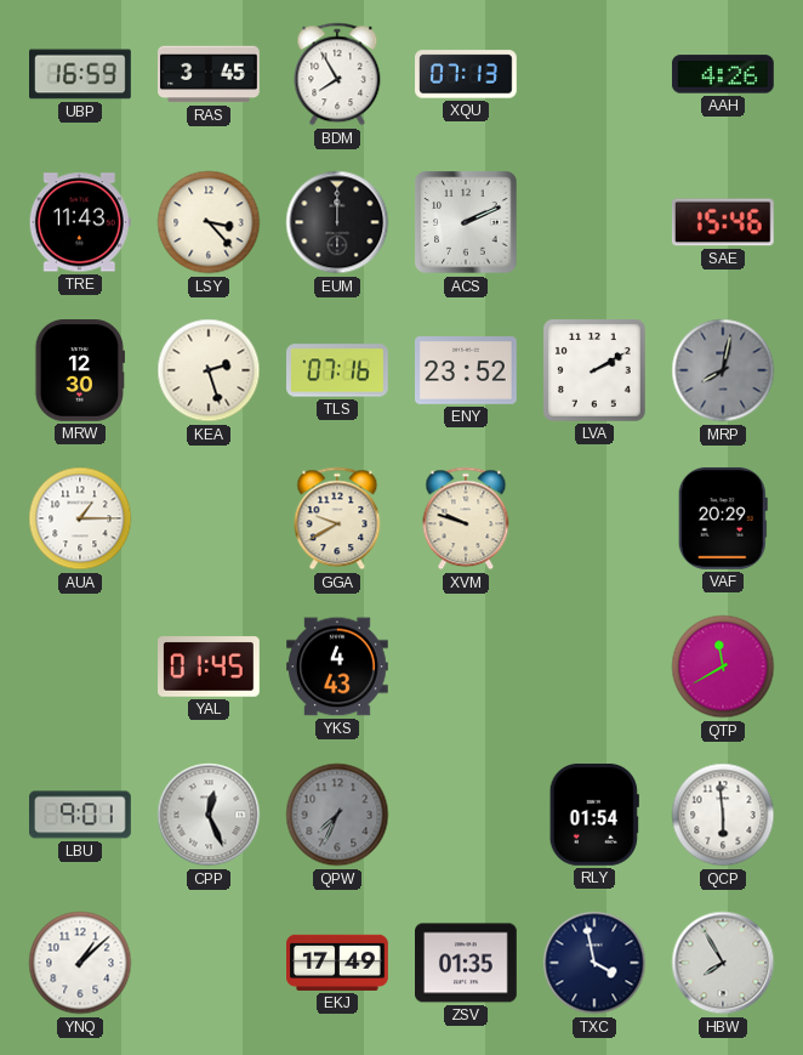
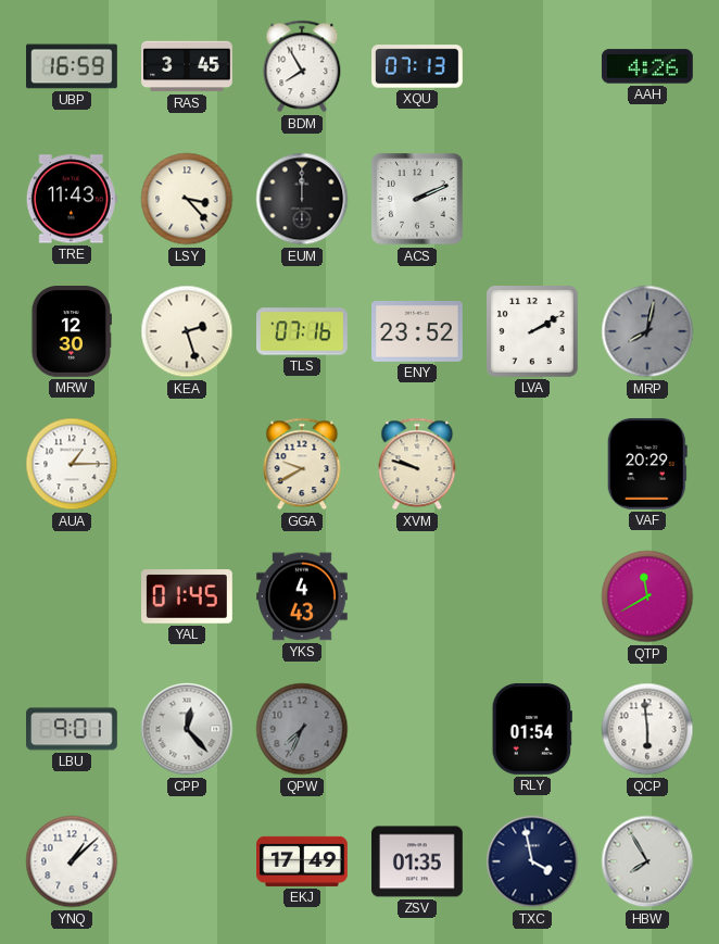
SAE: 15:46 -> none (723, 222)
CPP: 12:26 -> 12:23 (187, 729)
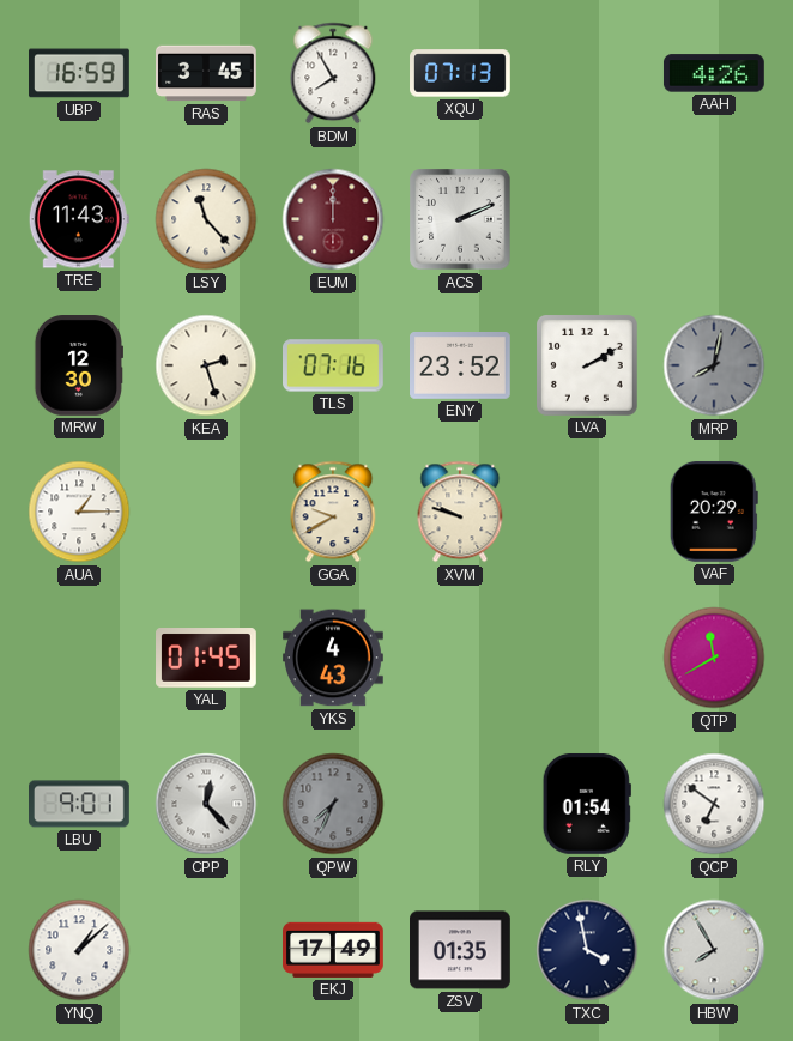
LSY: 3:23 -> 11:23 (206, 219)
EUM dial: black -> burgundy (333, 219)
QCP: 5:59 -> 6:51 (714, 804)
